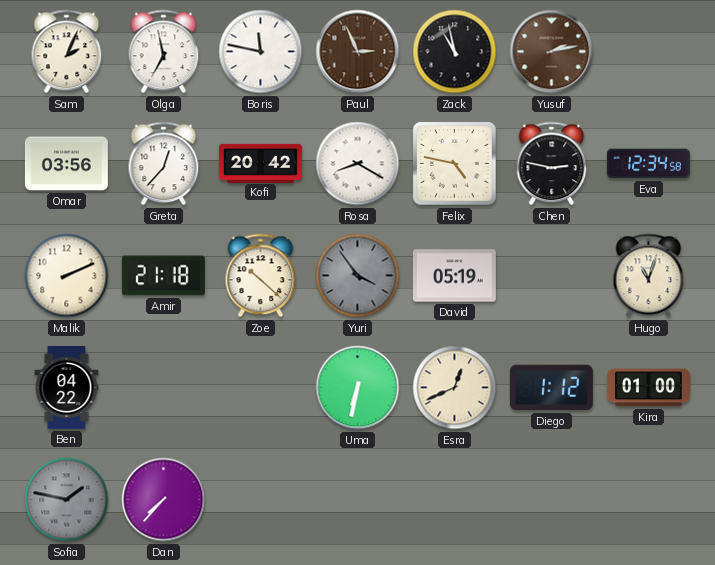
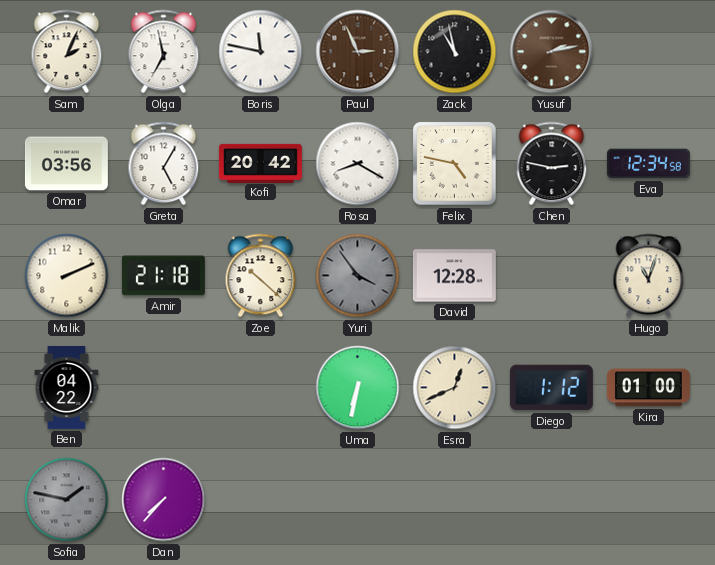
Greta: 12:37 -> 5:05 (164, 164)
David: 05:19 -> 12:28 (454, 276)
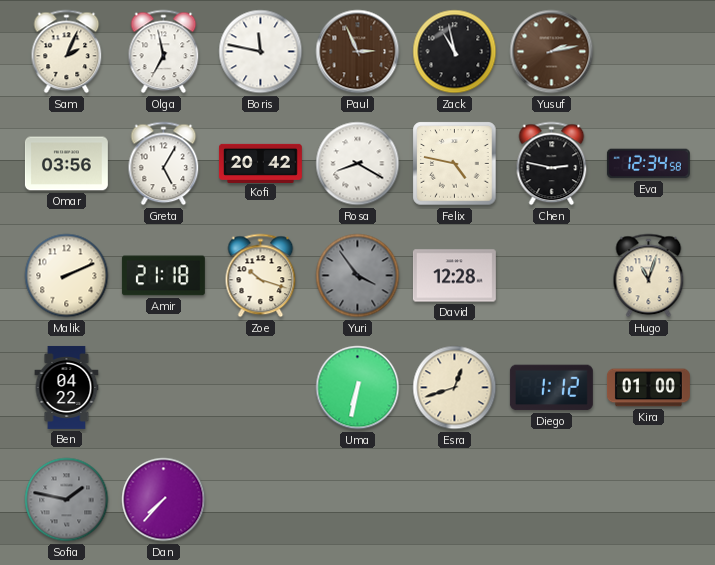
Zoe: 10:22 -> 10:18 (261, 276)
Esra: 12:41 -> 12:42 (455, 388)
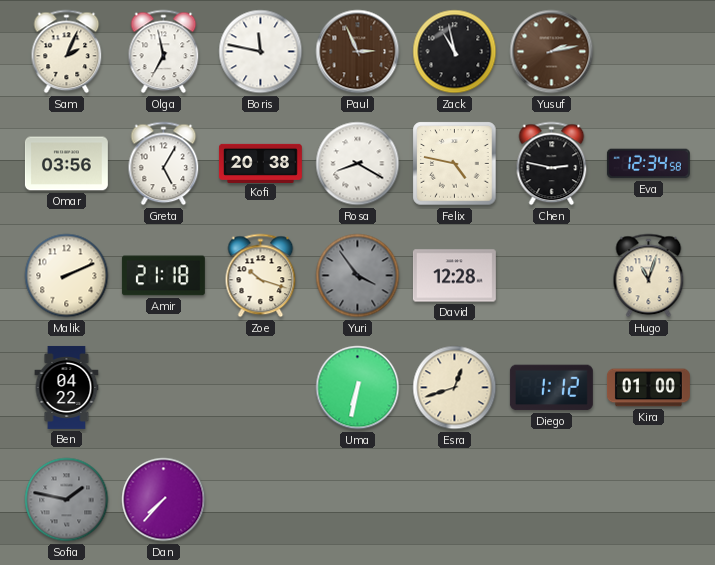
Kofi: 20:42 -> 20:38 (260, 163)
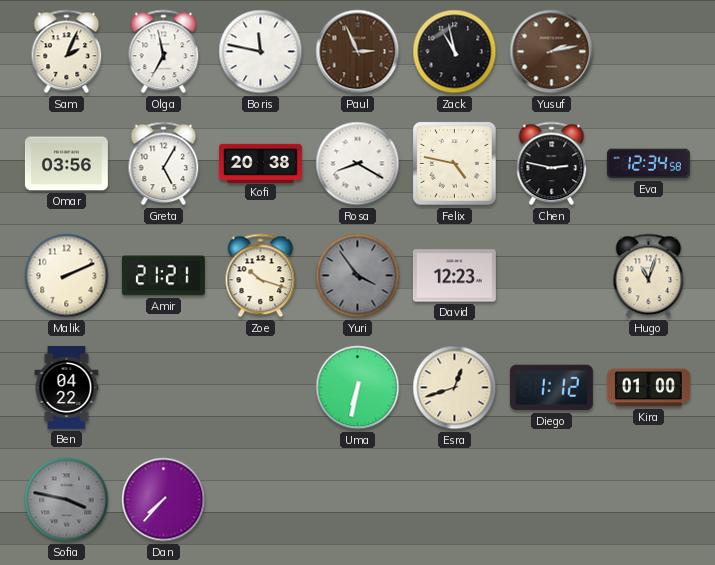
Amir: 21:18 -> 21:21 (163, 276)
David: 12:28 -> 12:23 (454, 276)
Sofia: 1:47 -> 3:47 (67, 500)
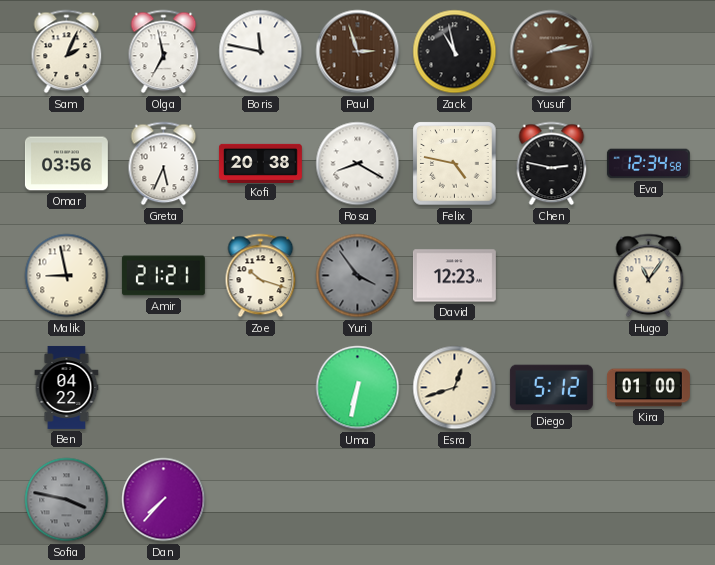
Paul: 2:56 -> 2:57 (358, 52)
Greta: 5:05 -> 5:34 (164, 164)
Malik: 2:11 -> 8:58 (67, 276)
Hugo: 11:03 -> 11:06 (649, 276)
Diego: 1:12 -> 5:12 (551, 388)
